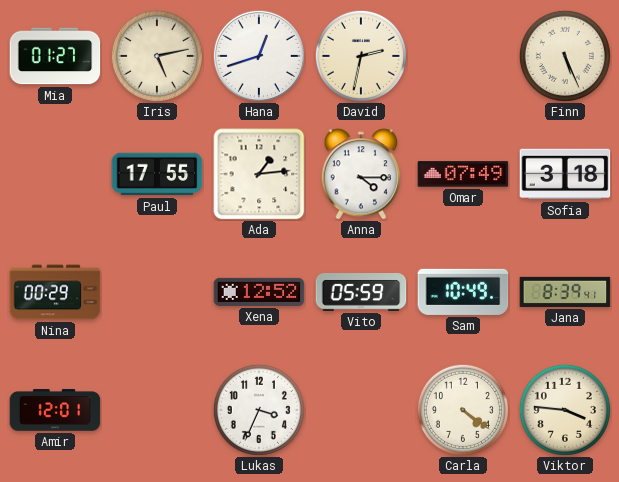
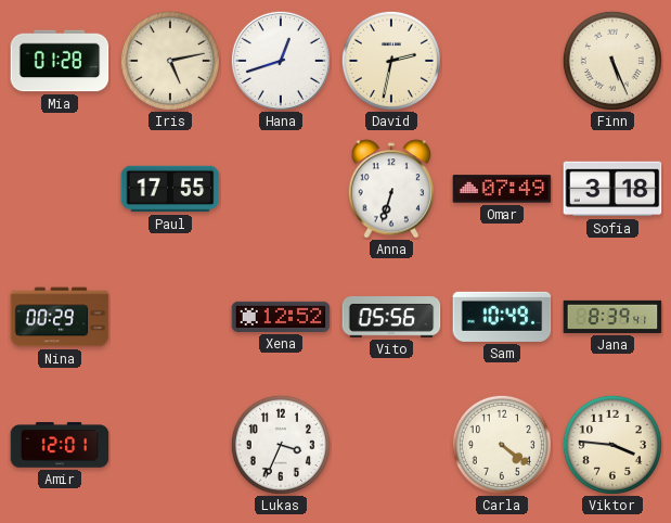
Mia: 01:27 -> 01:28 (60, 61)
Ada: 1:14 -> none (259, 174)
Anna: 4:15 -> 6:33 (391, 189)
Vito: 05:59 -> 05:56 (391, 318)
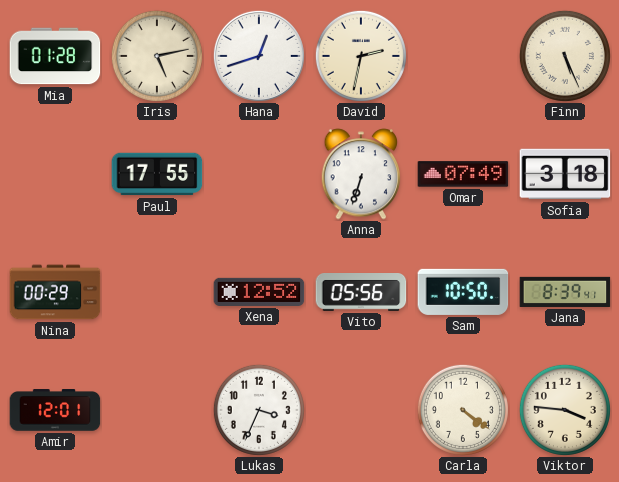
Sam: 10:49 -> 10:50 (463, 292)
